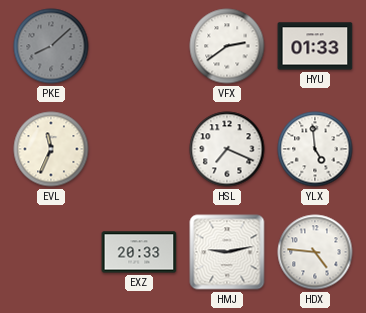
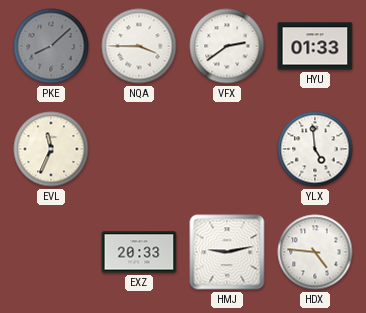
NQA: none -> 3:45 (139, 46)
HSL: 7:19 -> none (227, 149)
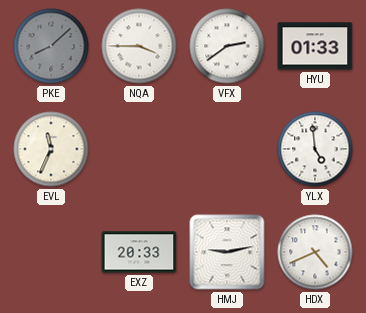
HDX: 4:46 -> 4:41 (315, 252)
